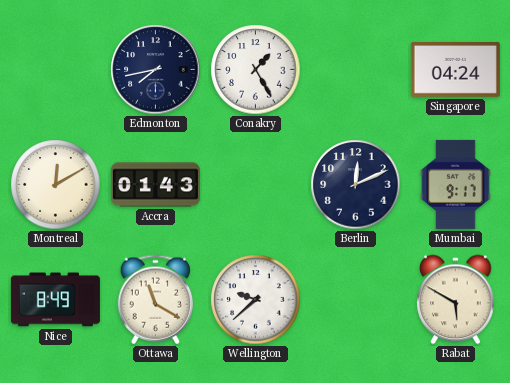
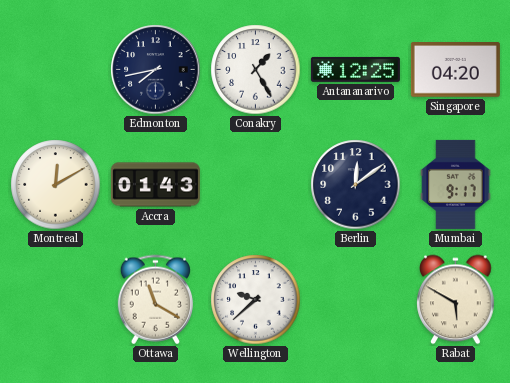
Antananarivo: none -> 12:25 (355, 69)
Singapore: 04:24 -> 04:20 (455, 70)
Berlin: 12:11 -> 12:09 (356, 185)
Nice: 8:49 -> none (55, 300)
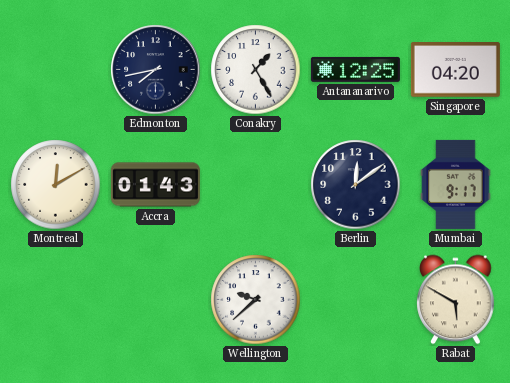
Ottawa: 11:20 -> none (155, 300)
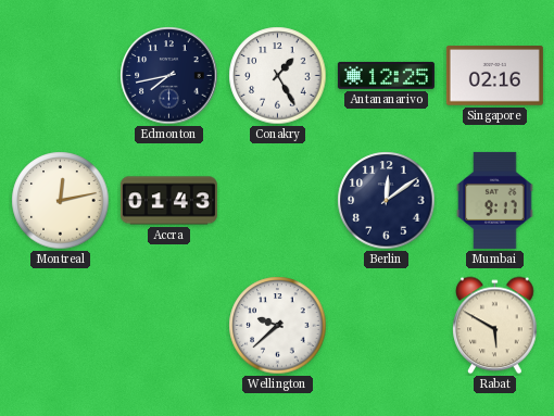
Singapore: 04:20 -> 02:16 (494, 76)
Montreal: 12:10 -> 12:13 (61, 201)
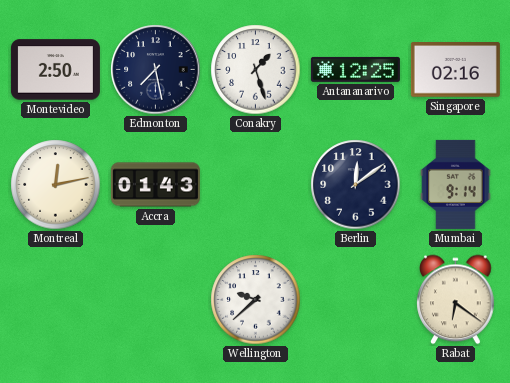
Montevideo: none -> 2:50 (55, 70)
Edmonton: 7:43 -> 7:28 (156, 70)
Conakry: 1:25 -> 1:27 (256, 70)
Mumbai: 9:17 -> 9:14 (456, 184)
Rabat: 5:50 -> 6:21 (456, 300)
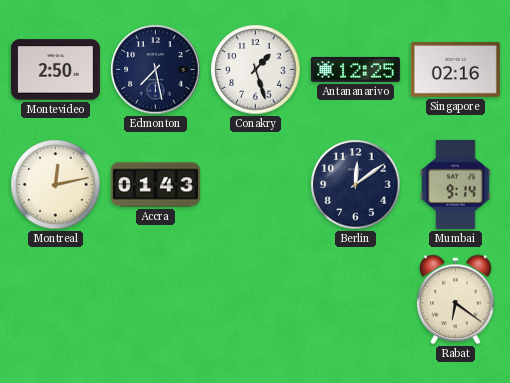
Wellington: 9:38 -> none (256, 300)
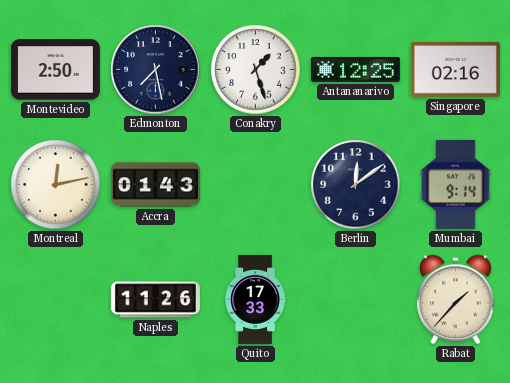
Naples: none -> 11:26 (155, 300)
Quito: none -> 17:33 (255, 299)
Rabat: 6:21 -> 1:37 (456, 300)
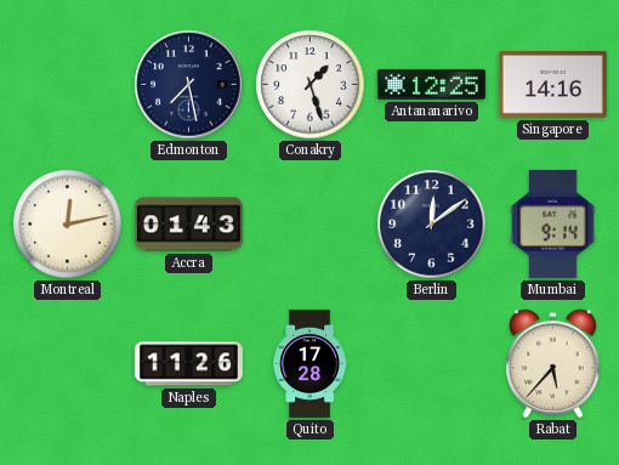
Montevideo: 2:50 -> none (55, 70)
Singapore: 02:16 -> 14:16 (552, 85)
Quito: 17:33 -> 17:28 (309, 363)
Rabat: 1:37 -> 5:37 (553, 364)
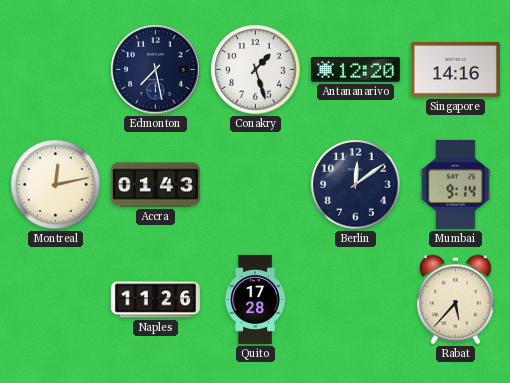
Antananarivo: 12:25 -> 12:20 (355, 69)
